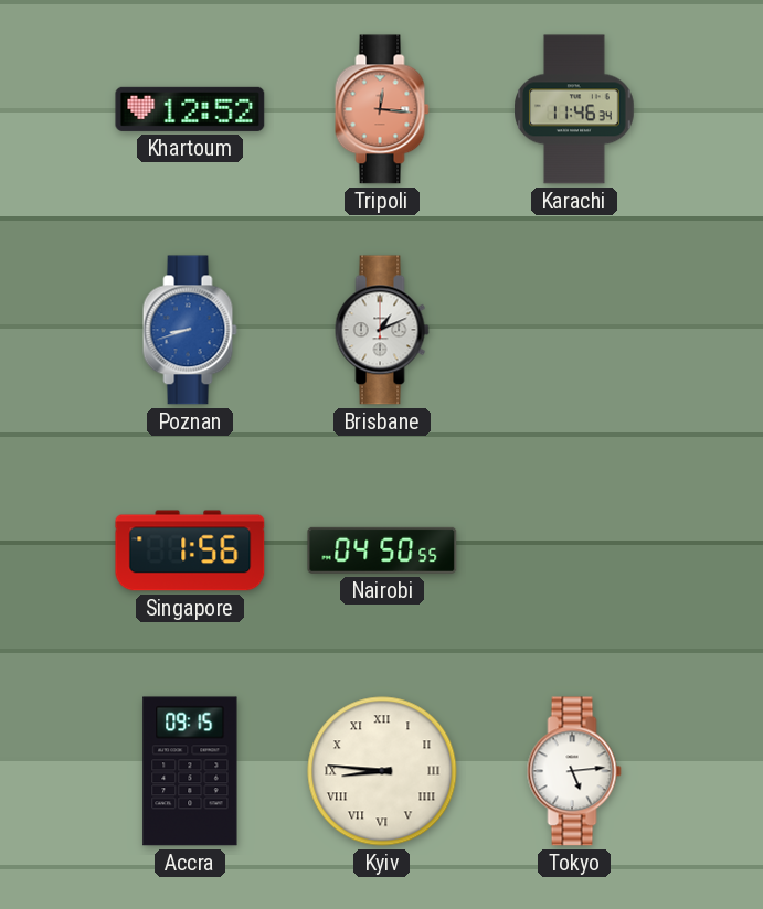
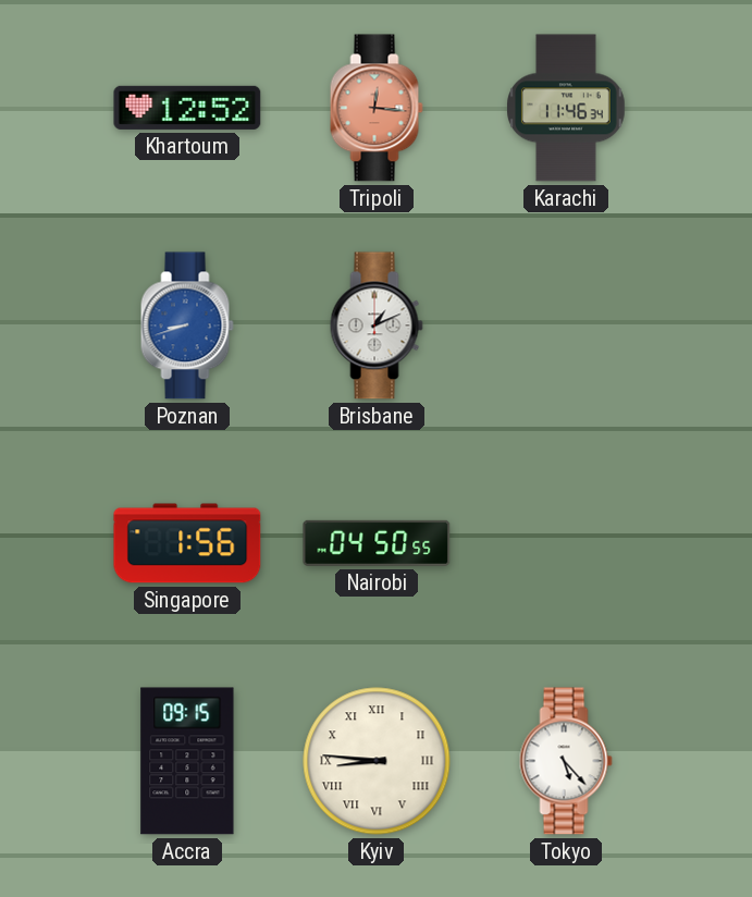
Tokyo: 5:14 -> 5:23 (566, 761)
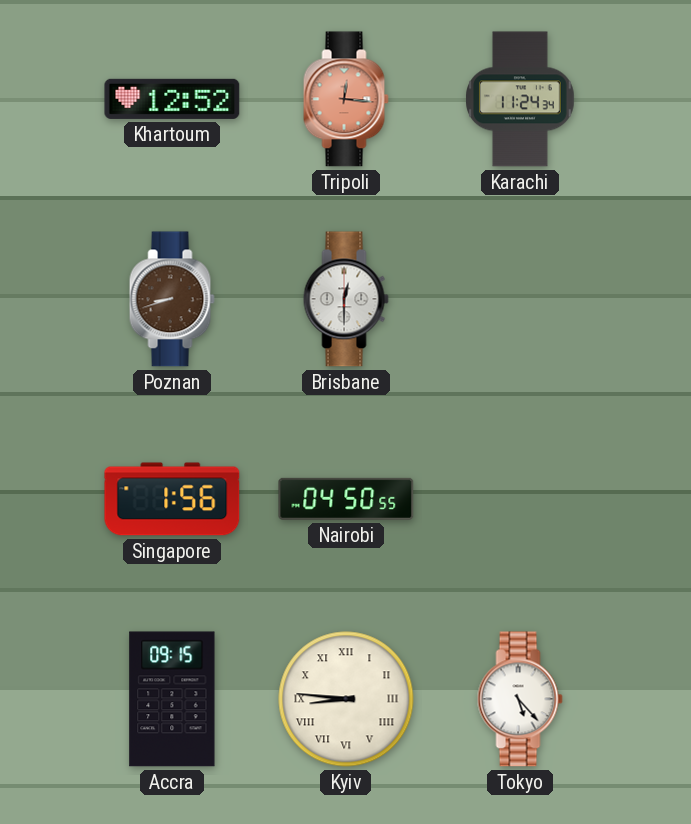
Karachi: 11:46 -> 11:24 (520, 99)
Poznan dial: blue -> brown (172, 299)
Brisbane: 1:11 -> 12:30 (346, 299)
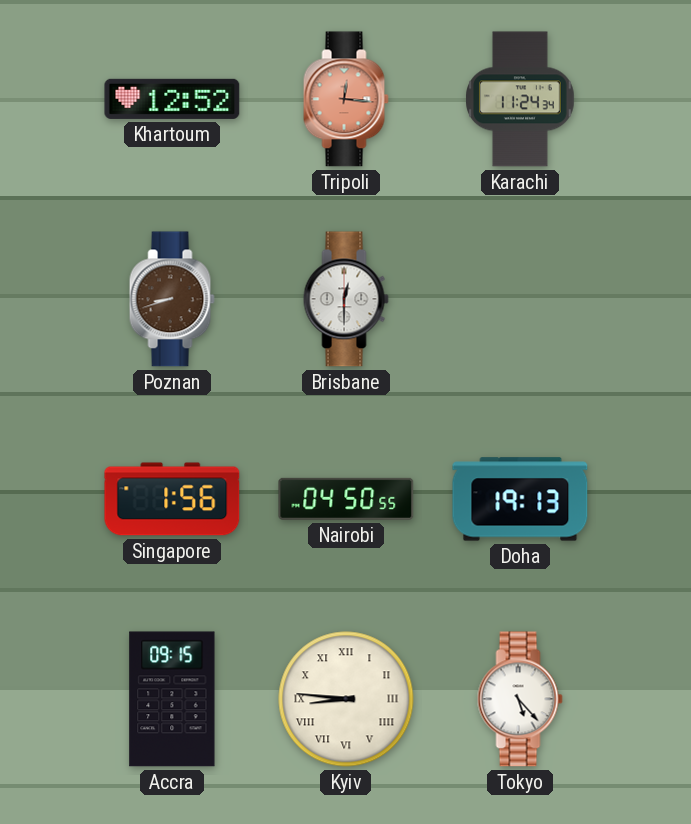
Doha: none -> 19:13 (520, 499)
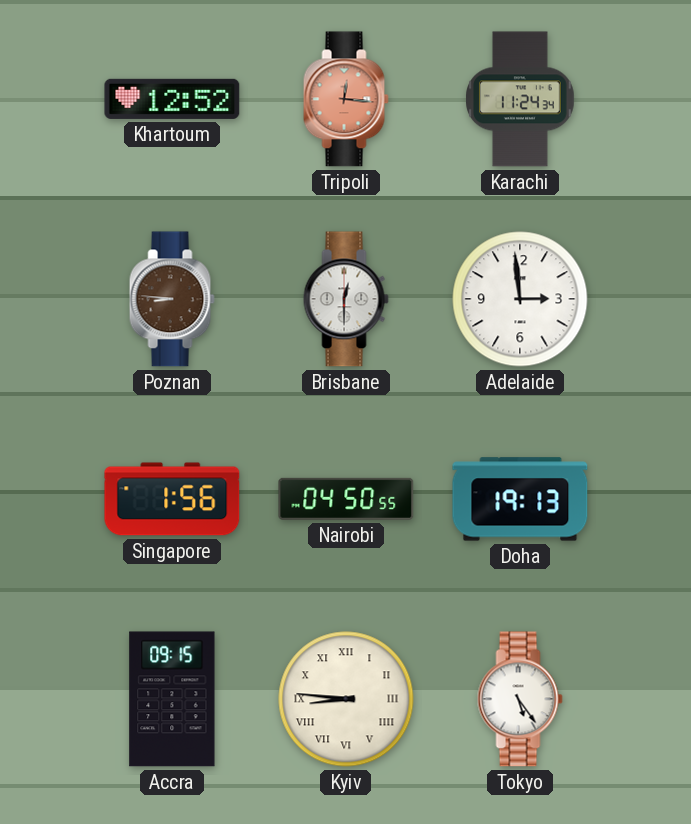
Poznan: 8:42 -> 8:46 (172, 299)
Adelaide: none -> 2:59 (520, 299)
Tokyo: 5:23 -> 5:24 (520, 699)
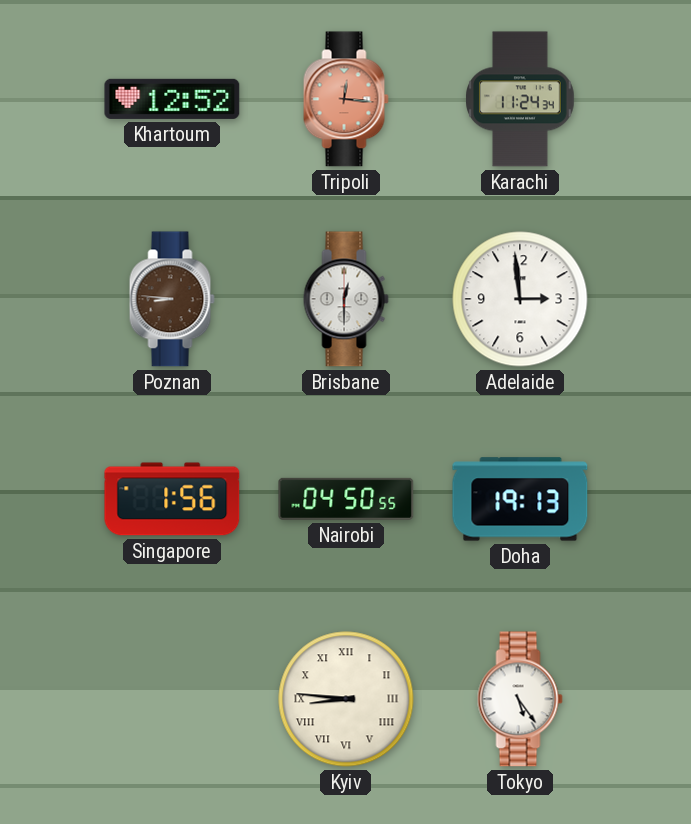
Accra: 09:15 -> none (172, 699)
